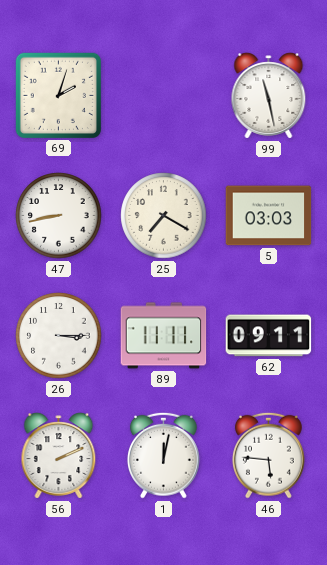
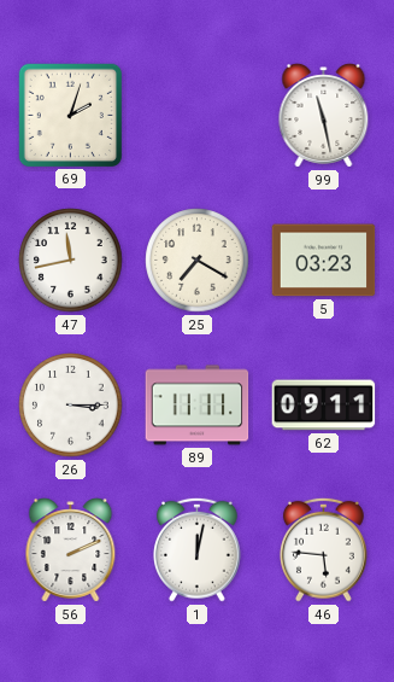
47: 8:43 -> 11:43 (71, 261)
5: 03:03 -> 03:23 (324, 261)
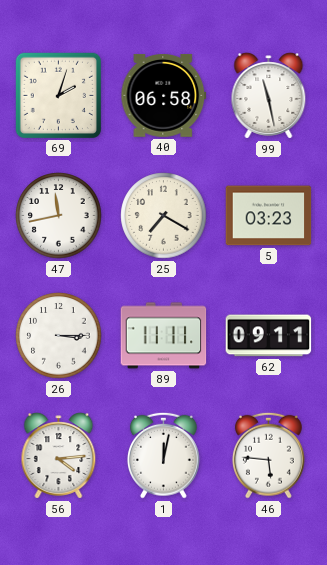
40: none -> 06:58 (164, 96)
56: 2:11 -> 4:14 (59, 456)
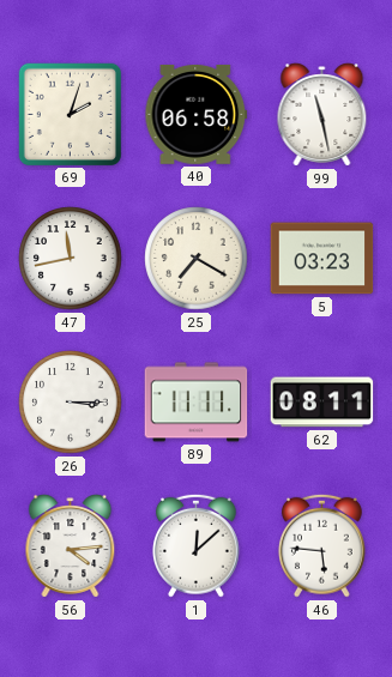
62: 09:11 -> 08:11 (322, 403)
1: 12:02 -> 12:08 (195, 545)
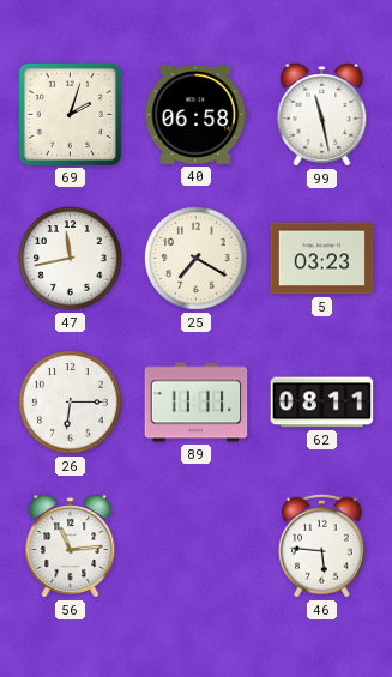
26: 3:15 -> 6:15 (71, 403)
56: 4:14 -> 11:14 (71, 546)
1: 12:08 -> none (195, 545)
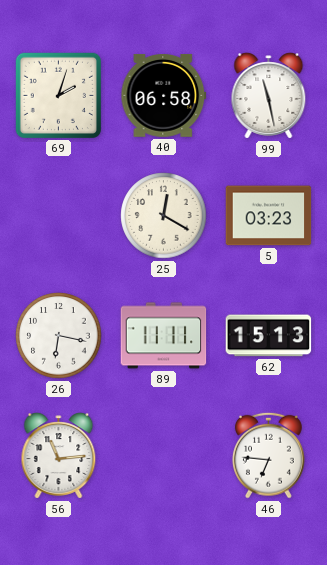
47: 11:43 -> none (71, 259)
25: 7:20 -> 12:20 (164, 216)
26: 6:15 -> 6:17 (59, 336)
62: 08:11 -> 15:13 (269, 336)
46: 5:46 -> 6:46 (268, 455)
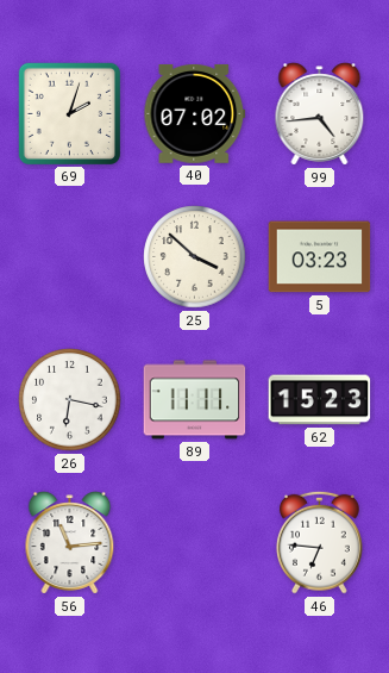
40: 06:58 -> 07:02 (195, 114)
99: 11:28 -> 4:44 (320, 114)
25: 12:20 -> 3:52 (195, 257)
62: 15:13 -> 15:23 (320, 400)
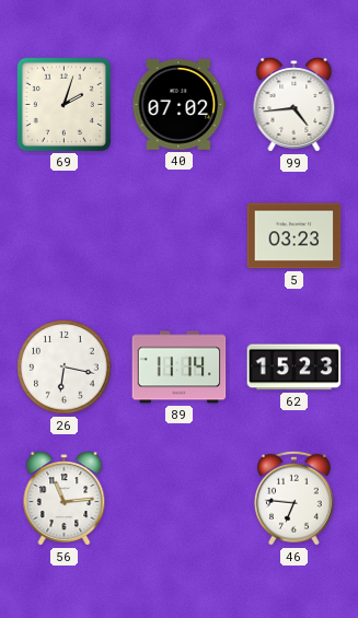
25: 3:52 -> none (195, 257)
89: 11:11 -> 11:14 (180, 368)
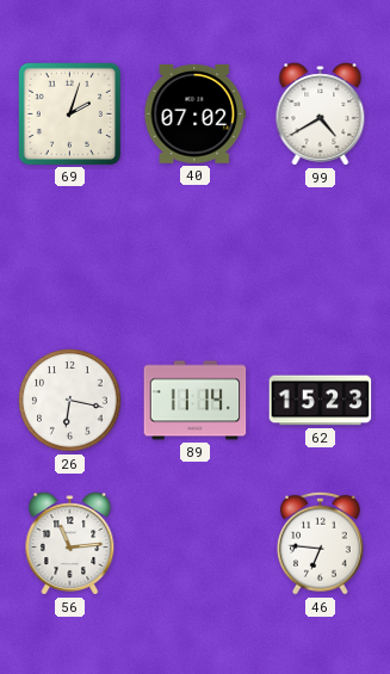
99: 4:44 -> 4:40 (321, 115)
5: 03:23 -> none (295, 236)
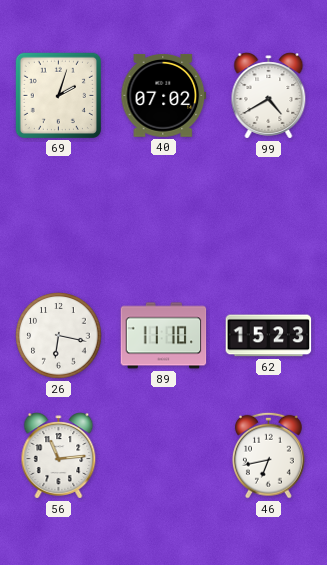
89: 11:14 -> 11:10 (164, 336)
46: 6:46 -> 6:43 (268, 455)
